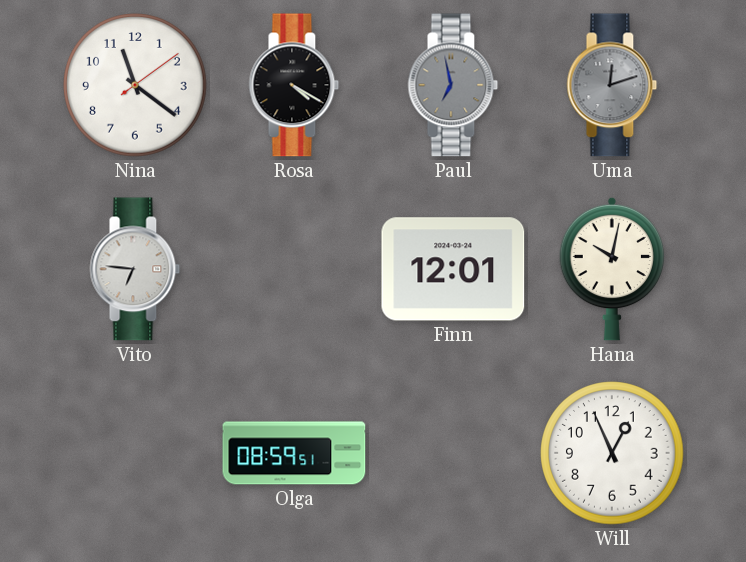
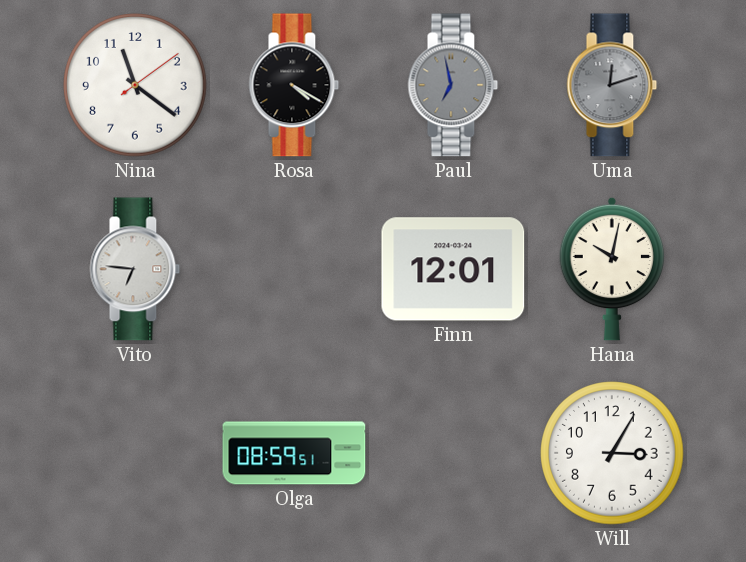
Will: 12:56 -> 3:05 (612, 453)
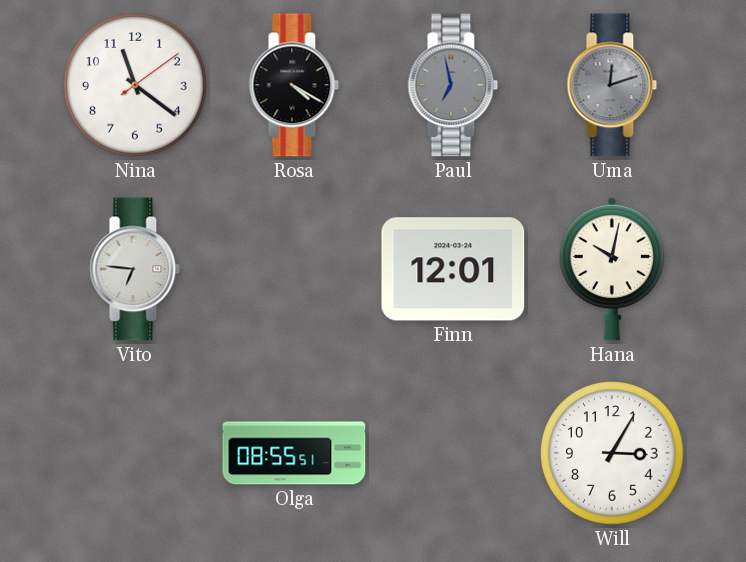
Olga: 08:59 -> 08:55 (294, 453)
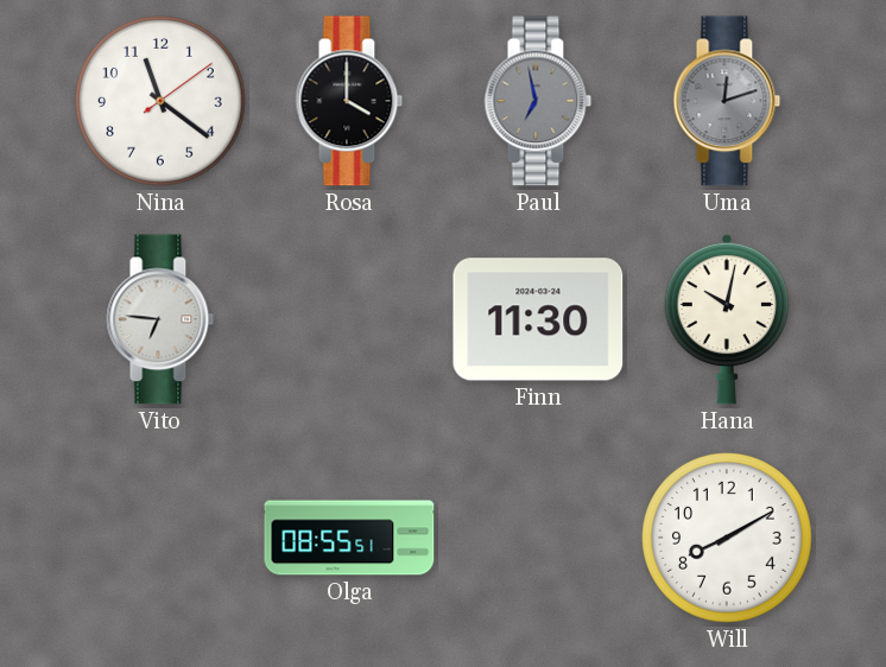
Rosa: 4:20 -> 4:00 (349, 101)
Finn: 12:01 -> 11:30 (538, 319)
Will: 3:05 -> 8:10 (727, 538)
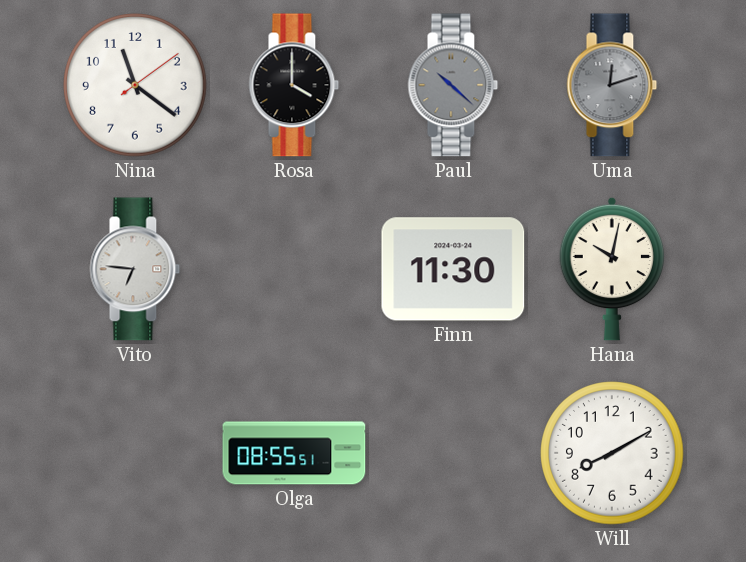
Paul: 6:58 -> 10:22 (453, 85)
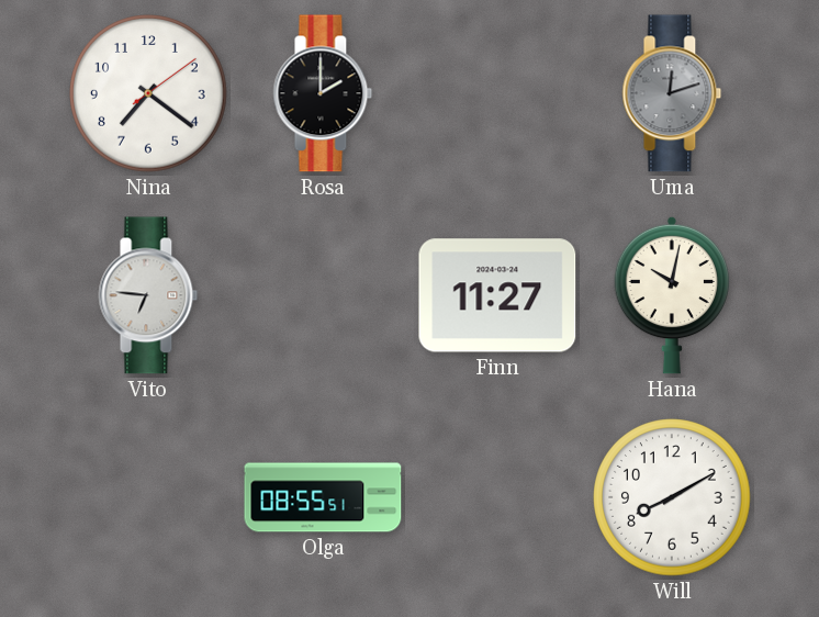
Nina: 11:21 -> 7:21 (148, 93)
Rosa: 4:00 -> 2:00 (323, 93)
Paul: 10:22 -> none (453, 85)
Finn: 11:30 -> 11:27 (497, 295)
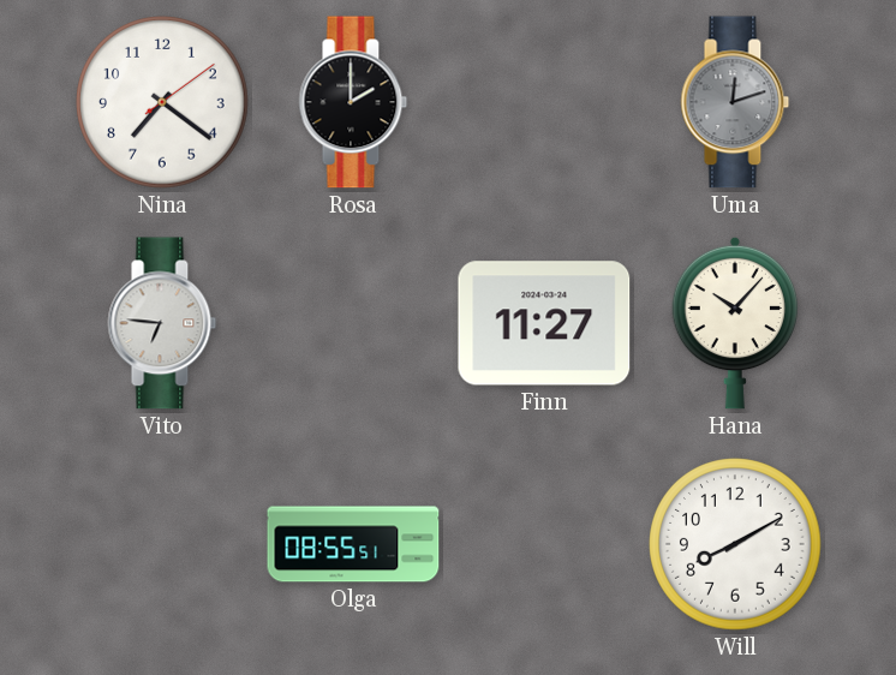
Hana: 10:02 -> 10:07 (735, 323)
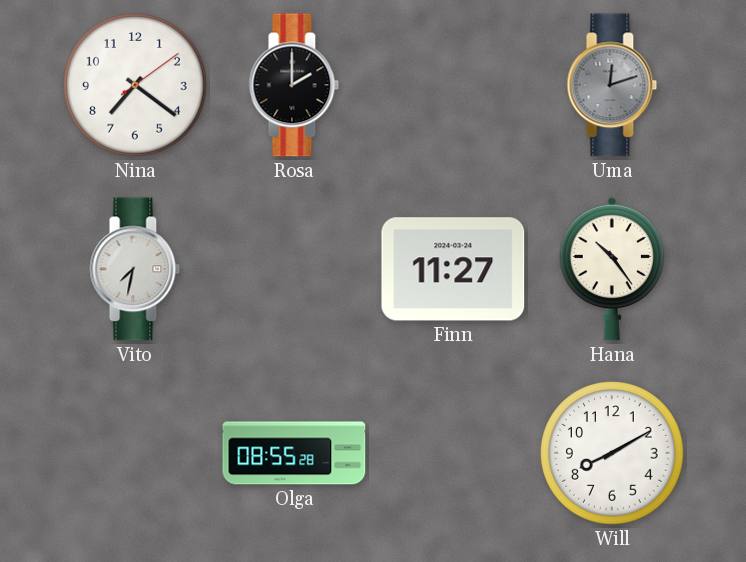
Vito: 6:46 -> 7:32 (135, 269)
Hana: 10:07 -> 10:24 (612, 269)
Olga: 08:55:51 -> 08:55:28 (294, 453)
